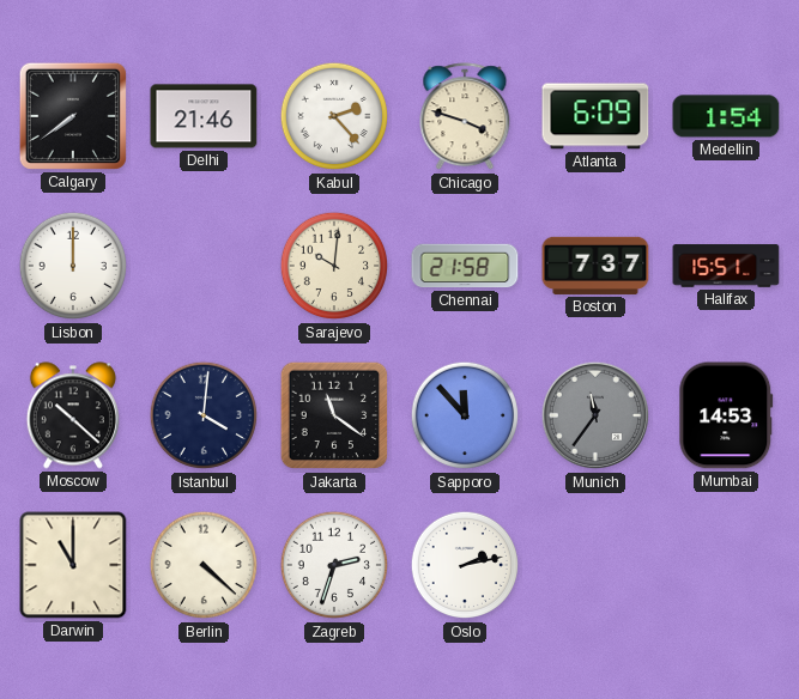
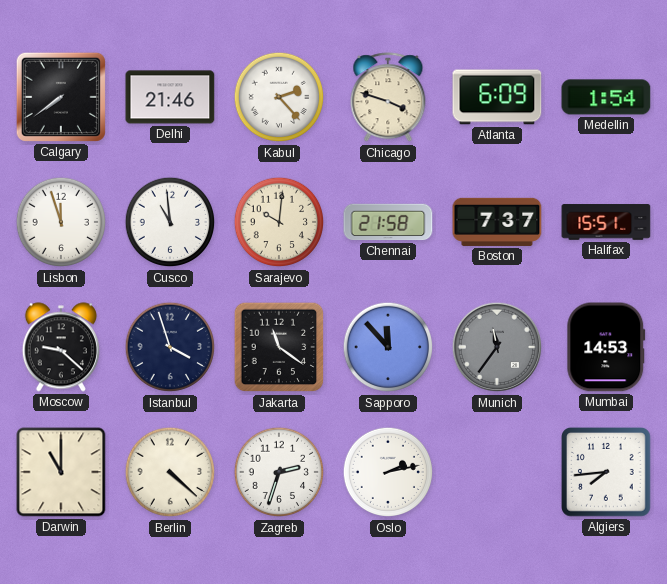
Lisbon: 12:00 -> 11:57 (61, 222)
Cusco: none -> 10:59 (170, 222)
Moscow: 10:22 -> 9:22 (61, 347)
Istanbul: 4:01 -> 3:57 (170, 347)
Algiers: none -> 7:44 (607, 473)
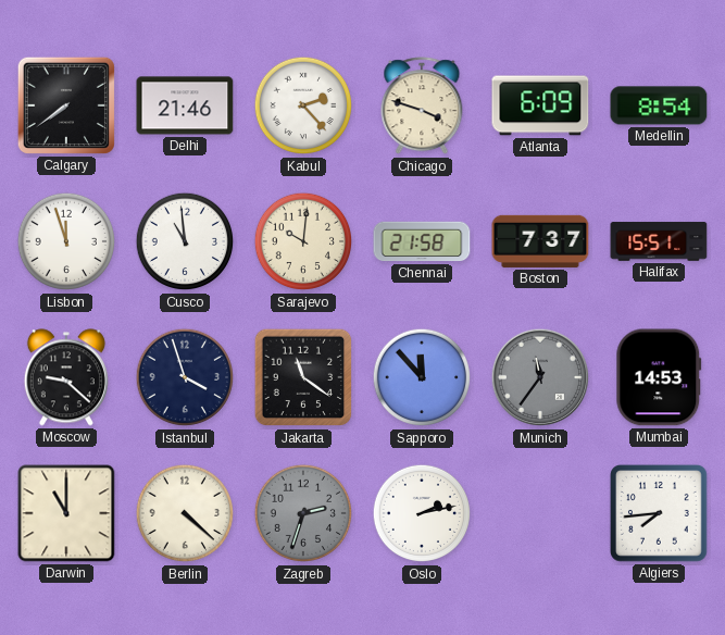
Medellin: 1:54 -> 8:54 (659, 105)
Zagreb dial: white -> grey (303, 513)
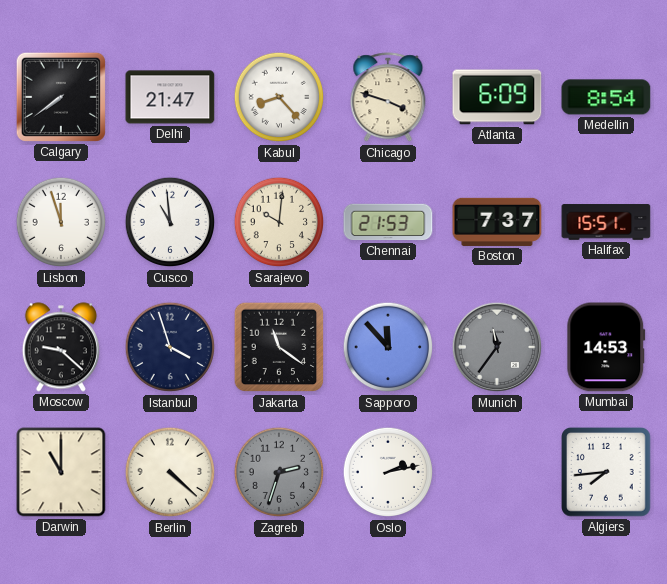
Delhi: 21:46 -> 21:47 (170, 97)
Kabul: 2:23 -> 8:23 (279, 97)
Chennai: 21:58 -> 21:53 (388, 222)
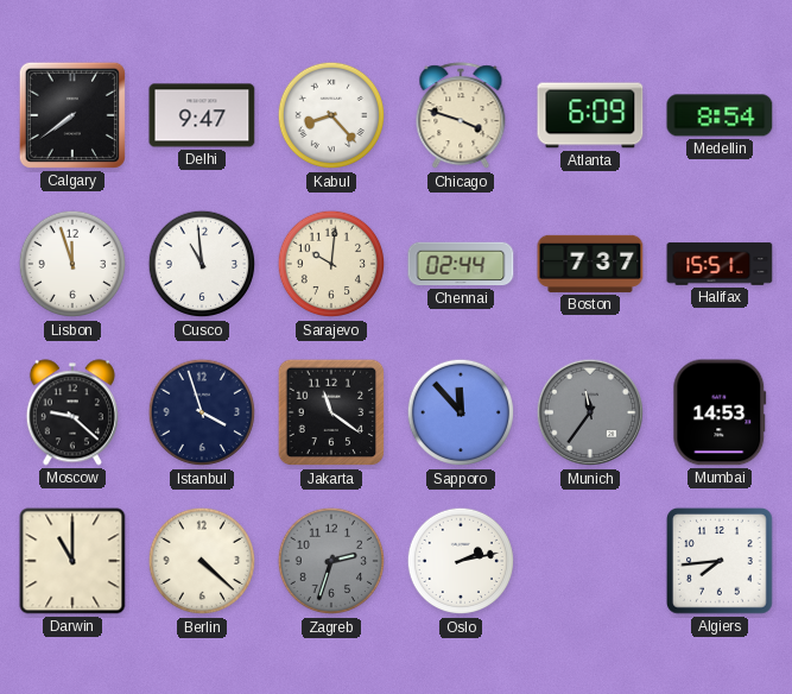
Delhi: 21:47 -> 9:47 (202, 115)
Chennai: 21:53 -> 02:44 (461, 264)
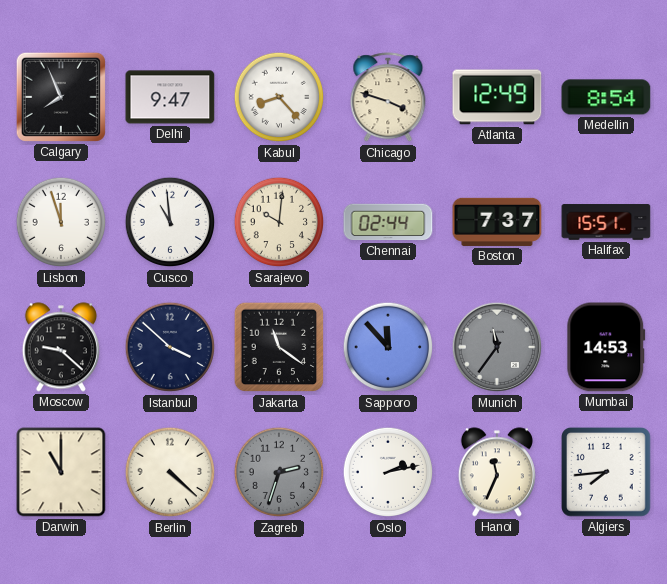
Calgary: 7:39 -> 7:56 (61, 97)
Atlanta: 6:09 -> 12:49 (497, 97)
Istanbul: 3:57 -> 3:52 (170, 347)
Hanoi: none -> 11:34 (497, 472)
